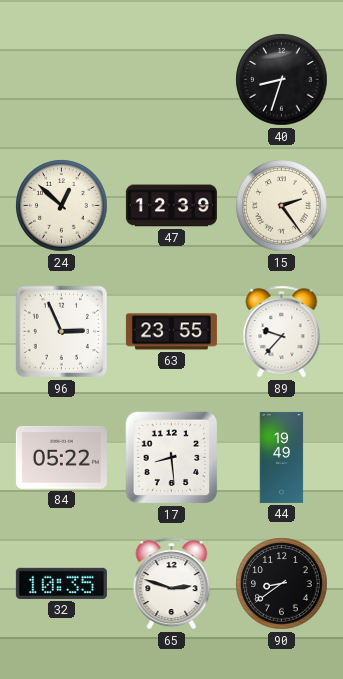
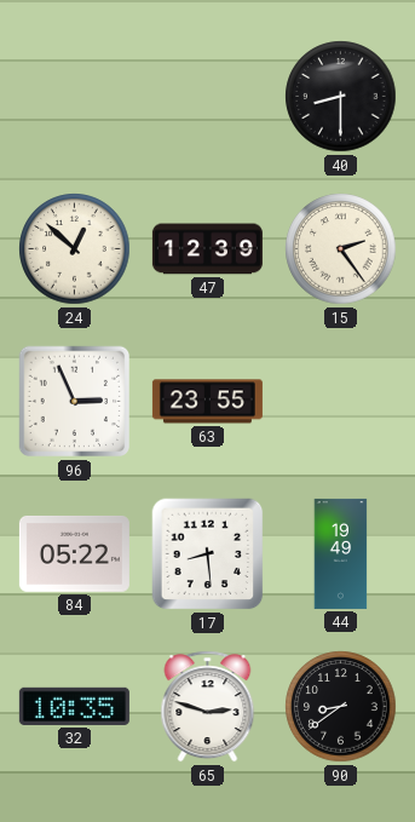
40: 8:33 -> 8:30 (341, 97)
89: 9:37 -> none (282, 332)
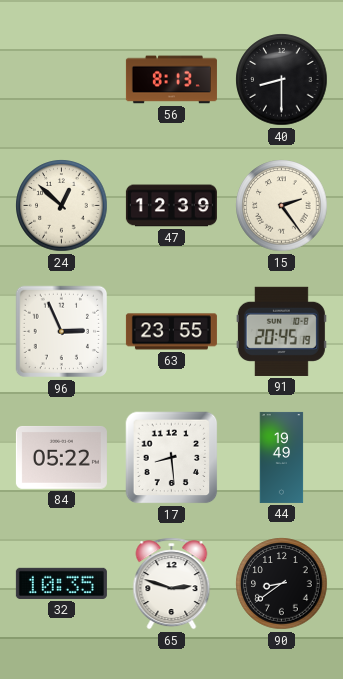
56: none -> 8:13 (171, 80)
91: none -> 20:45 (281, 331)
